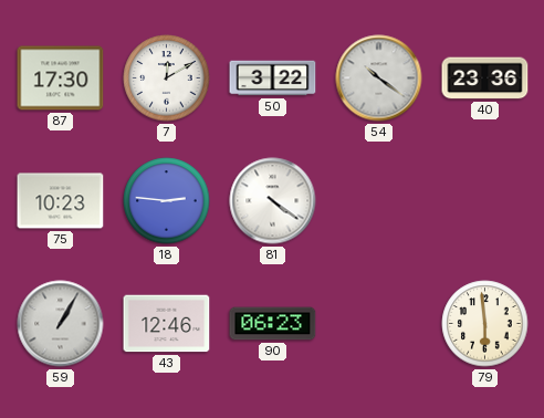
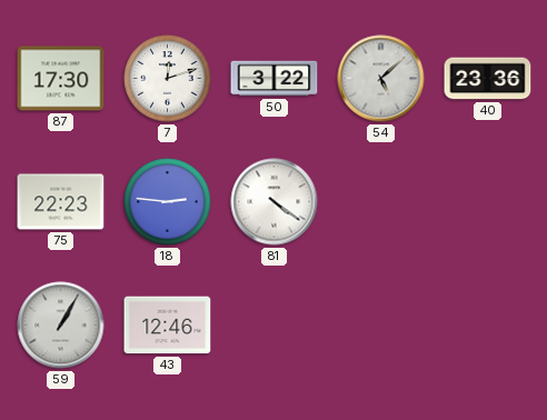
7: 12:10 -> 12:12 (168, 79)
54: 10:21 -> 5:08 (381, 79)
75: 10:23 -> 22:23 (61, 202)
90: 06:23 -> none (273, 324)
79: 5:59 -> none (485, 324)
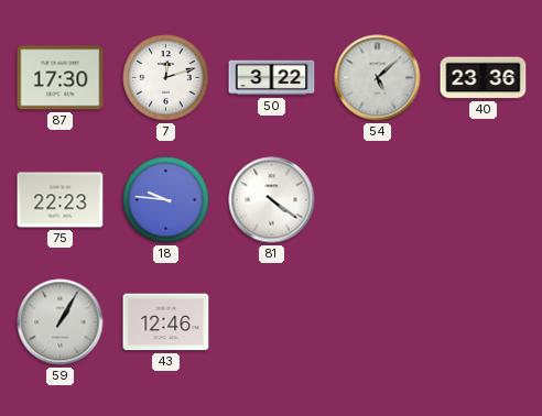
18: 2:46 -> 9:46 (166, 200)
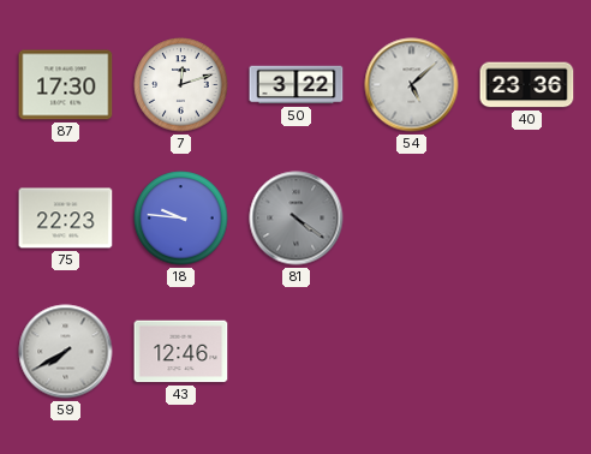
81 dial: white -> grey (297, 219)
59: 1:05 -> 7:40 (66, 352)
